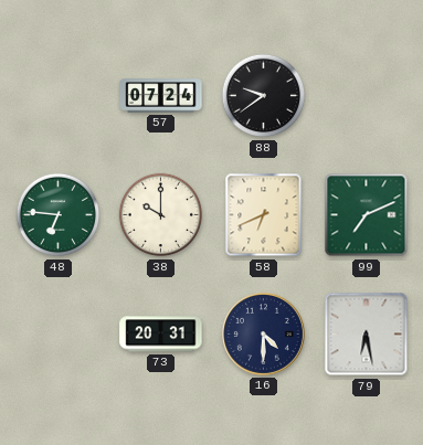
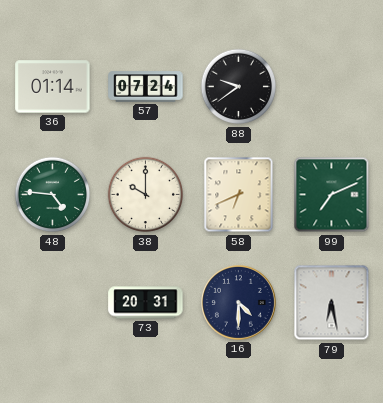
36: none -> 01:14 (53, 87)
48: 6:46 -> 4:46 (53, 195)
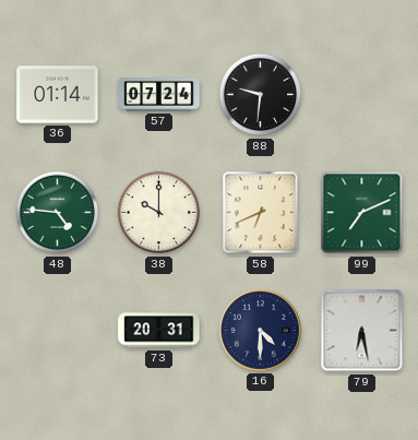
88: 9:39 -> 9:31 (261, 95)
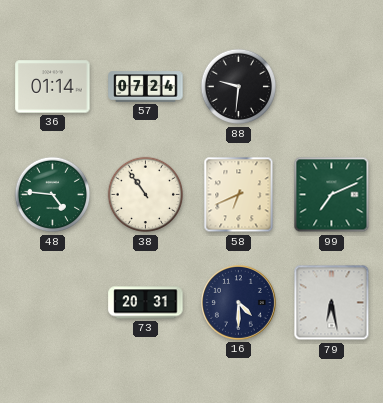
38: 10:00 -> 10:54 (146, 195)
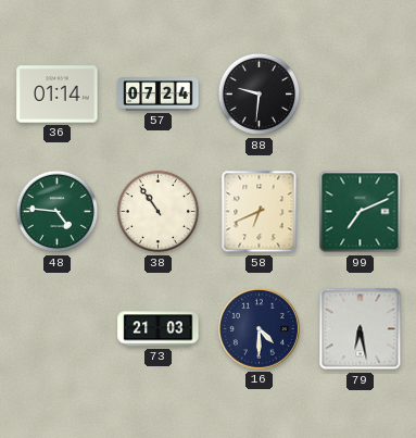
73: 20:31 -> 21:03 (159, 329)
